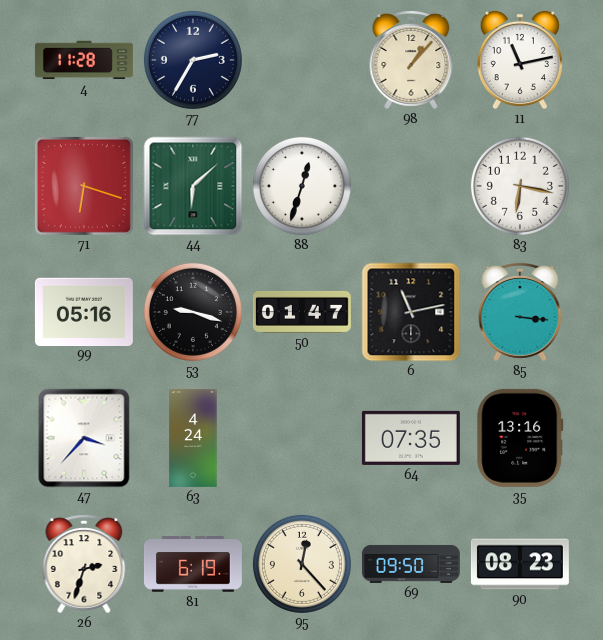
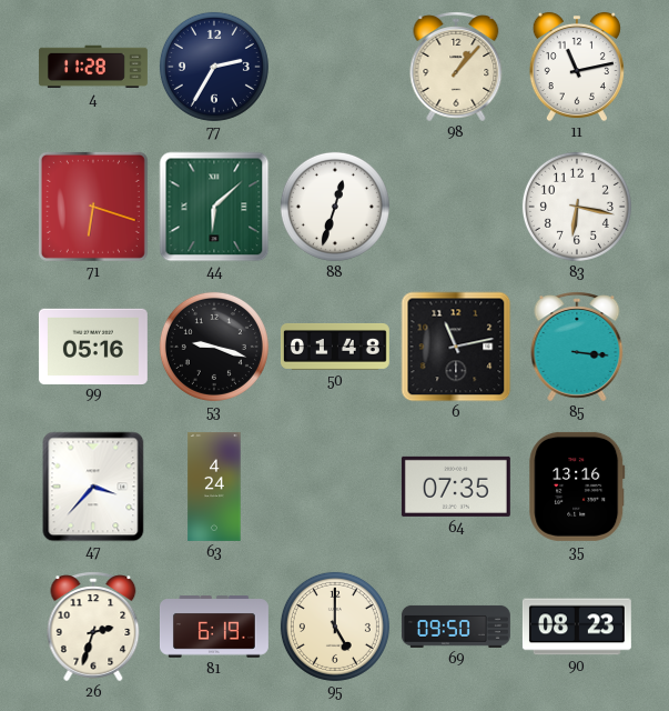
50: 01:47 -> 01:48 (335, 347)
95: 12:23 -> 5:00 (335, 627)
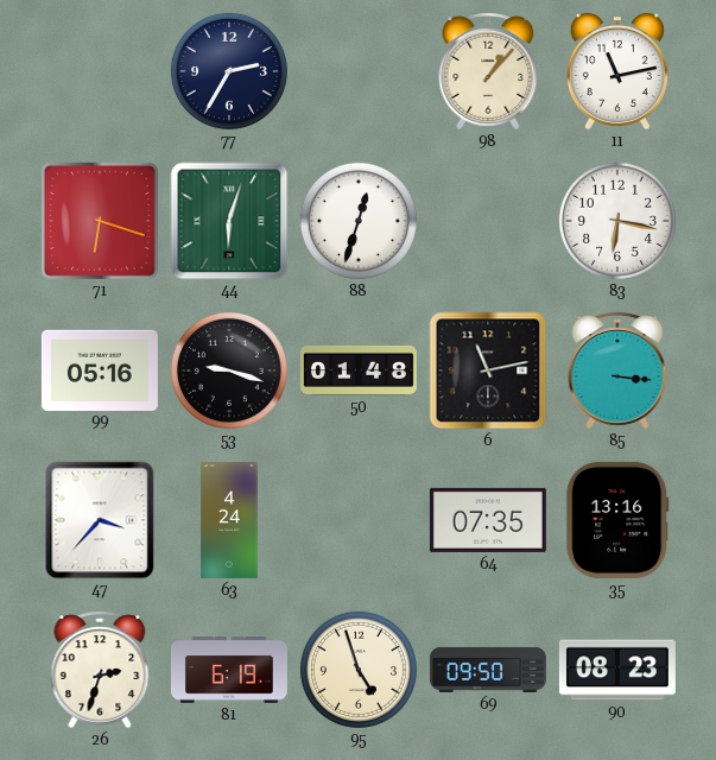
4: 11:28 -> none (93, 67)
44: 6:08 -> 6:03 (229, 221)
95: 5:00 -> 4:57 (359, 670)
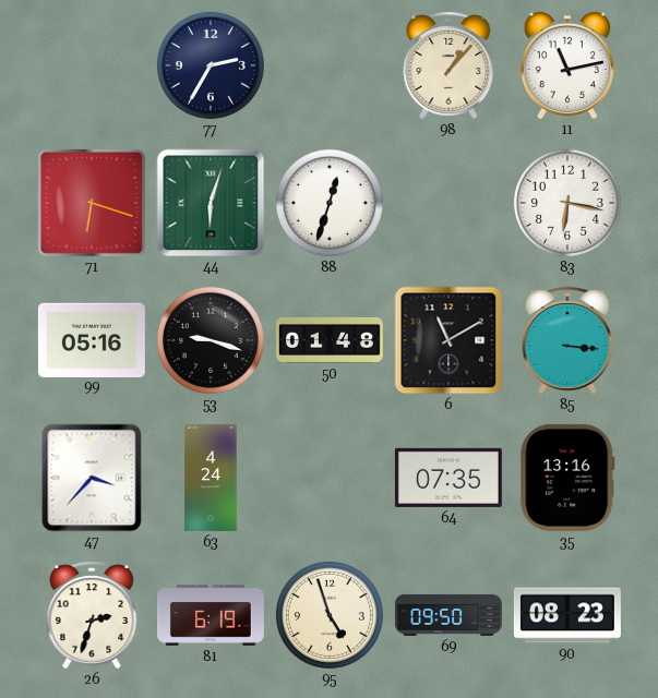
6: 11:13 -> 11:10 (448, 340)
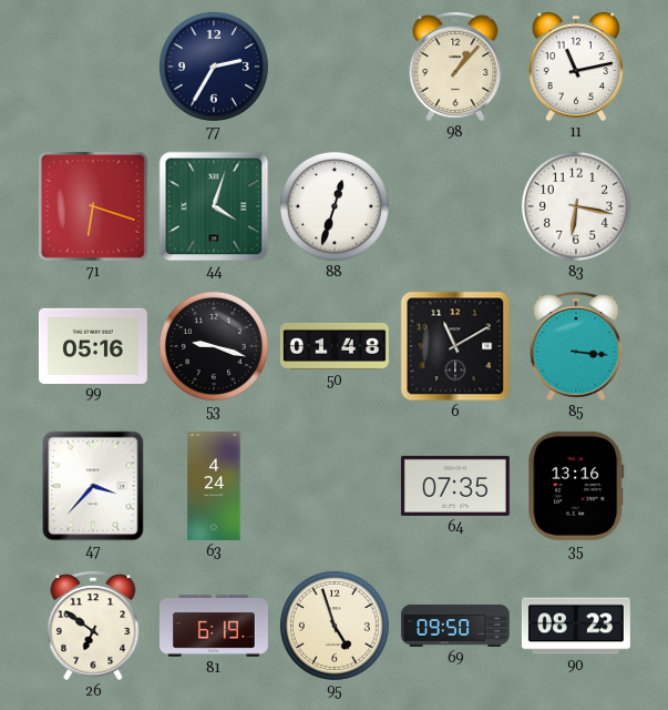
44: 6:03 -> 4:03 (214, 206)
26: 2:33 -> 6:51 (93, 626)
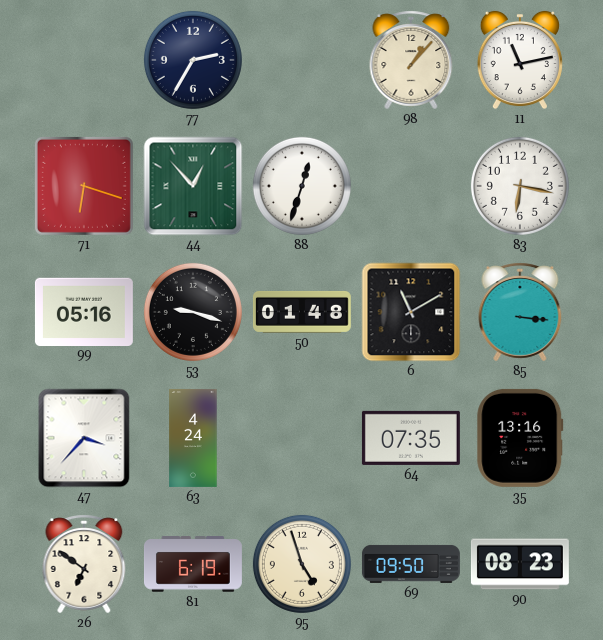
44: 4:03 -> 12:53 (193, 186)
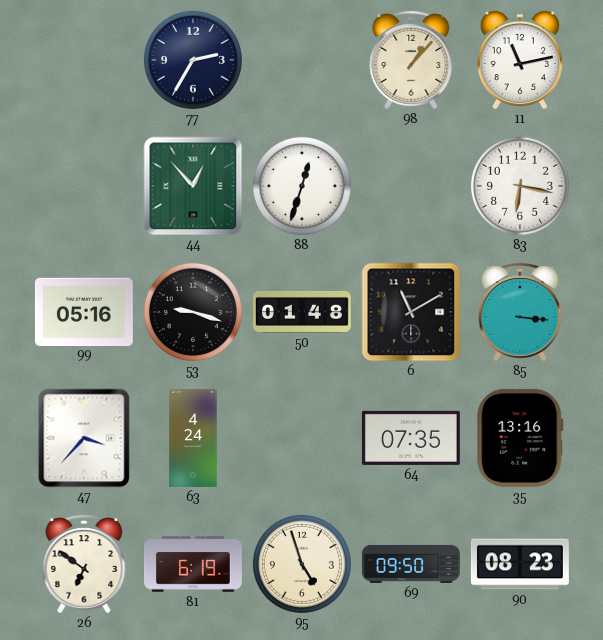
71: 6:18 -> none (84, 186)
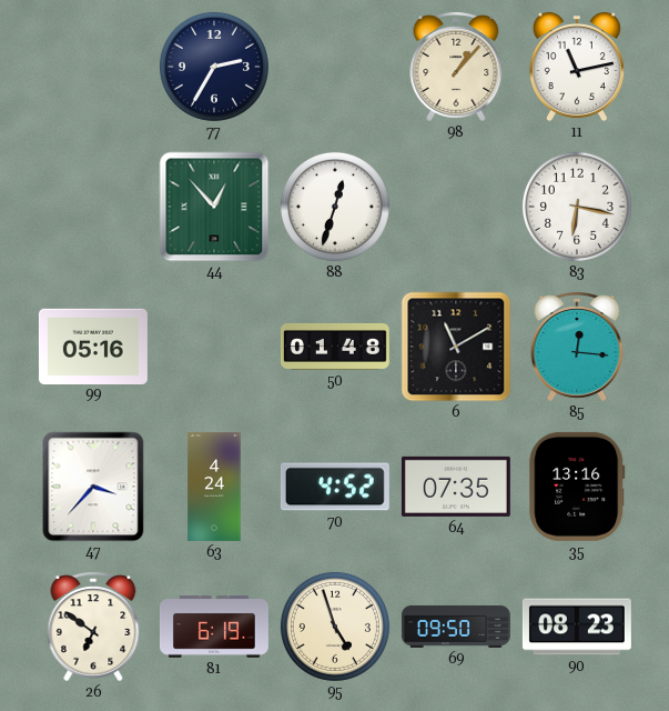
53: 9:18 -> none (193, 312)
85: 3:16 -> 12:16 (577, 347)
70: none -> 4:52 (335, 487)
